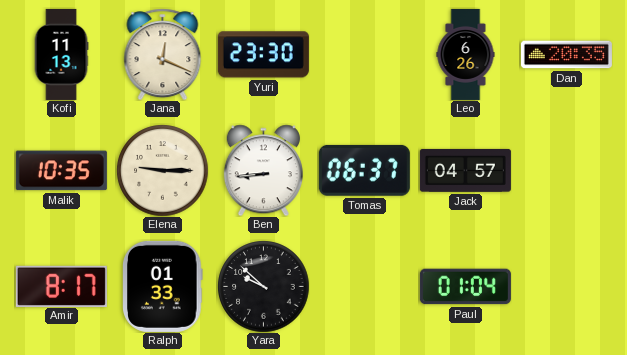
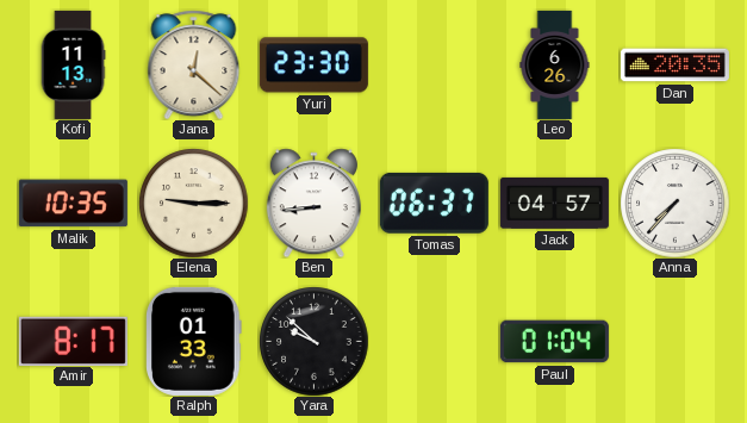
Jana: 12:19 -> 12:22 (194, 64)
Anna: none -> 7:37 (674, 203)
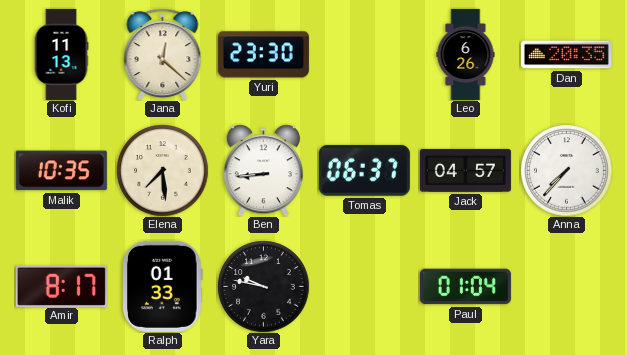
Elena: 9:15 -> 7:29 (162, 170)
Yara: 9:52 -> 9:47 (263, 286)
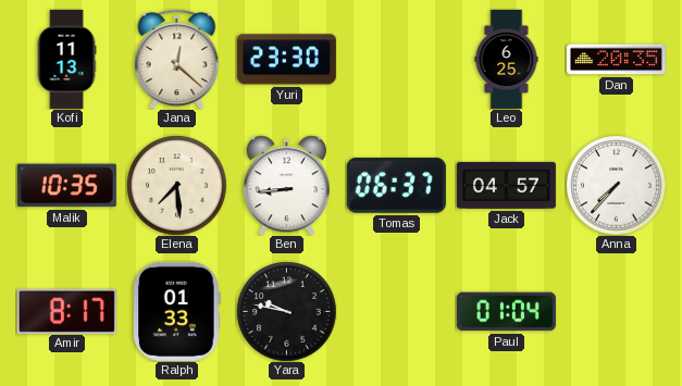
Leo: 6:26 -> 6:25 (507, 59)
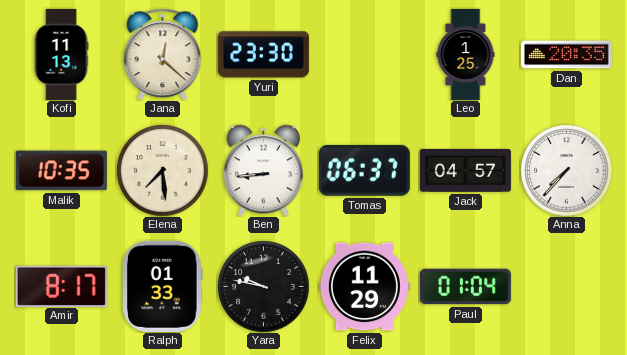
Leo: 6:25 -> 1:25 (466, 54)
Felix: none -> 11:29 (364, 287)
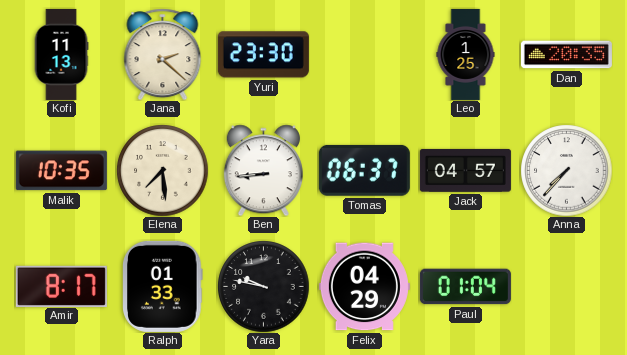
Jana: 12:22 -> 2:22 (163, 54)
Felix: 11:29 -> 04:29 (364, 287)
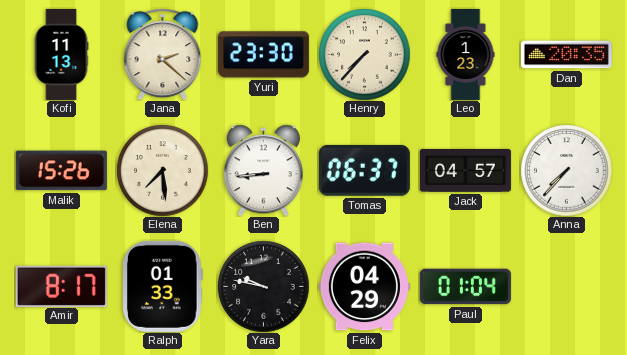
Henry: none -> 7:37 (364, 54)
Leo: 1:25 -> 1:23 (466, 54)
Malik: 10:35 -> 15:26 (61, 171)
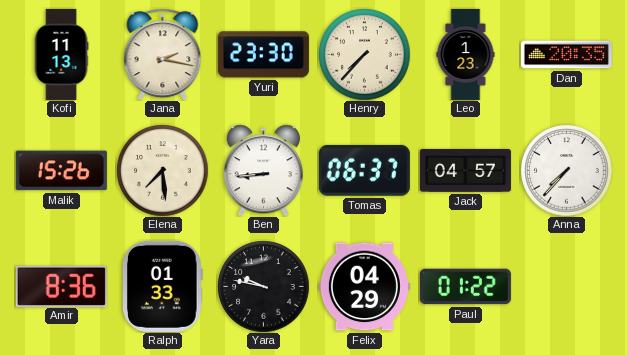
Jana: 2:22 -> 2:17 (163, 54)
Amir: 8:17 -> 8:36 (61, 286)
Paul: 01:04 -> 01:22 (465, 287)
